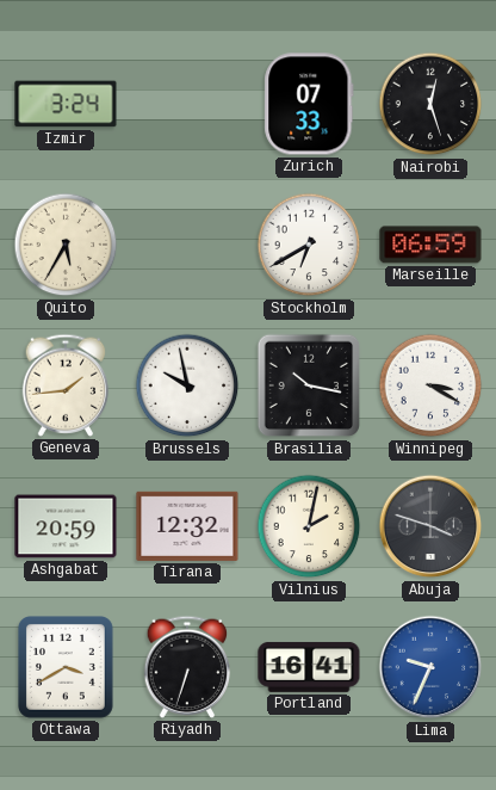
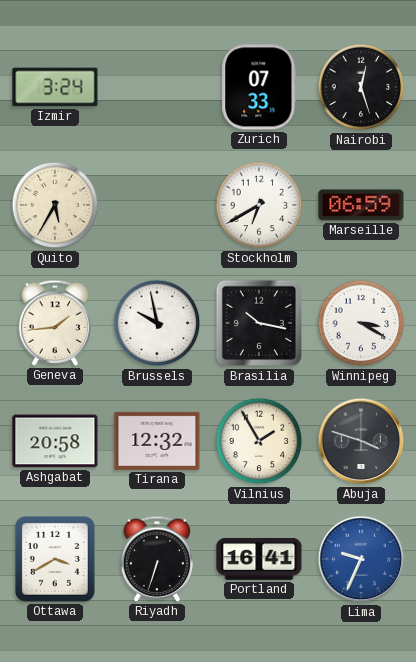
Ashgabat: 20:59 -> 20:58 (55, 441)
Vilnius: 2:02 -> 1:55 (259, 441)
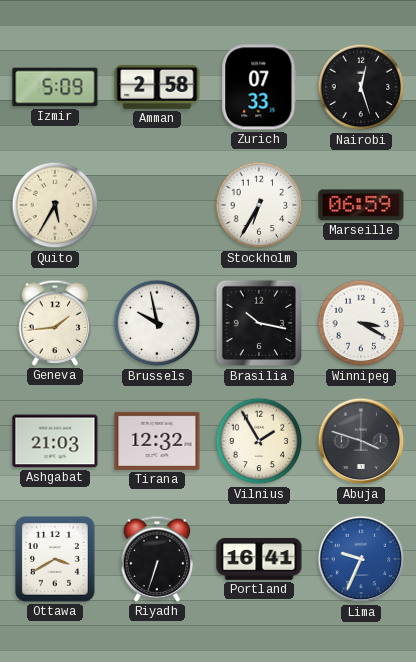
Izmir: 3:24 -> 5:09 (55, 87)
Amman: none -> 2:58 (157, 87)
Stockholm: 6:40 -> 6:35 (259, 205)
Ashgabat: 20:58 -> 21:03 (55, 441)
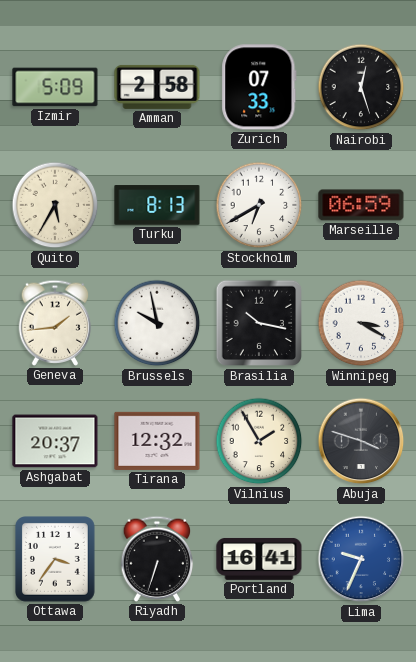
Turku: none -> 8:13 (157, 205)
Stockholm: 6:35 -> 6:40 (259, 205)
Ashgabat: 21:03 -> 20:37 (55, 441)
Ottawa: 3:40 -> 3:36 (56, 560)
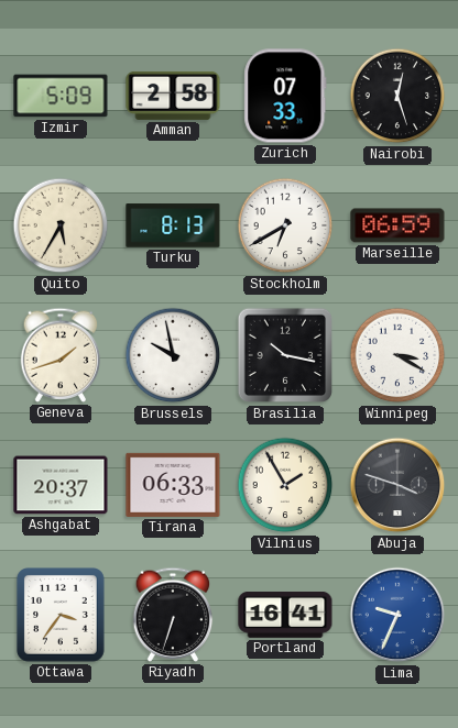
Geneva: 1:44 -> 1:42 (61, 355)
Tirana: 12:32 -> 06:33 (173, 485)
